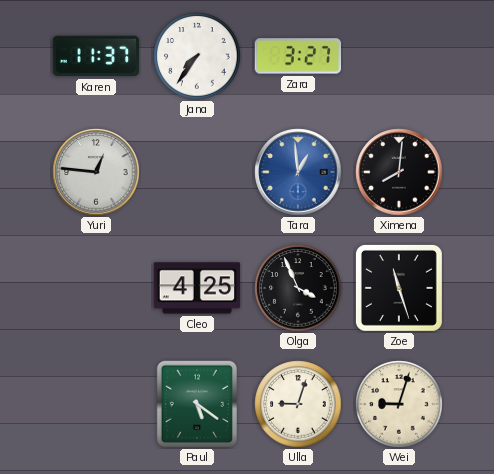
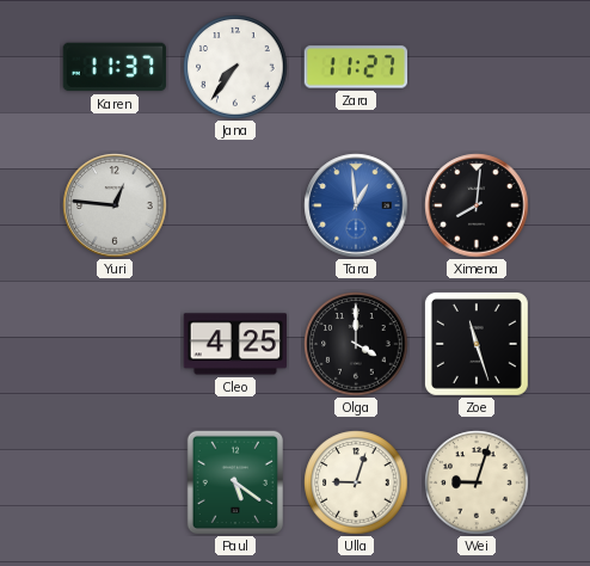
Zara: 3:27 -> 11:27 (356, 67)
Olga: 3:56 -> 4:00 (356, 344)
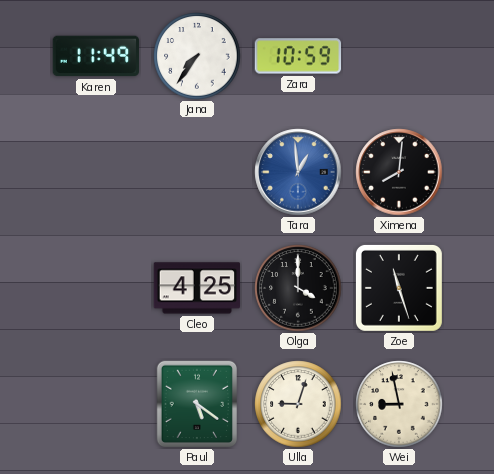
Karen: 11:37 -> 11:49 (96, 56)
Zara: 11:27 -> 10:59 (298, 56)
Yuri: 12:46 -> none (115, 205)
Wei: 9:03 -> 8:58 (399, 404)
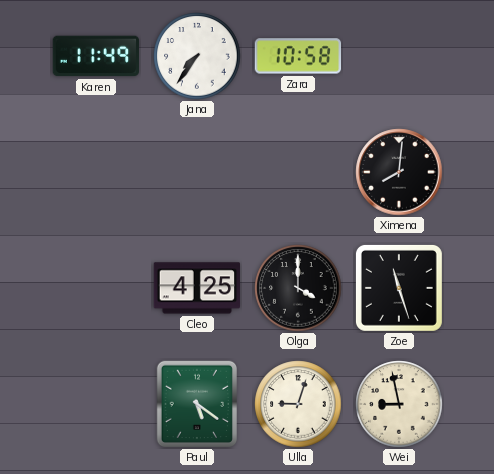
Zara: 10:59 -> 10:58 (298, 56)
Tara: 12:59 -> none (298, 172)
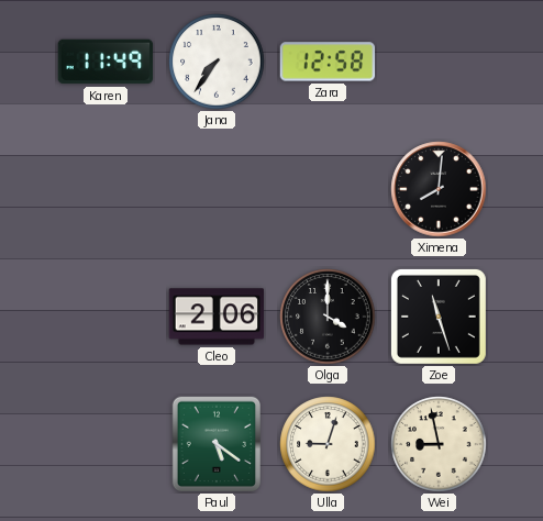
Zara: 10:58 -> 12:58 (328, 62)
Cleo: 4:25 -> 2:06 (217, 317)
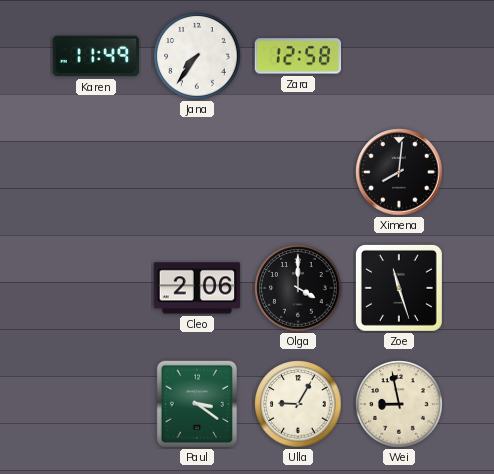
Paul: 5:21 -> 3:21 (196, 403)
Ulla: 9:03 -> 9:05 (298, 404)
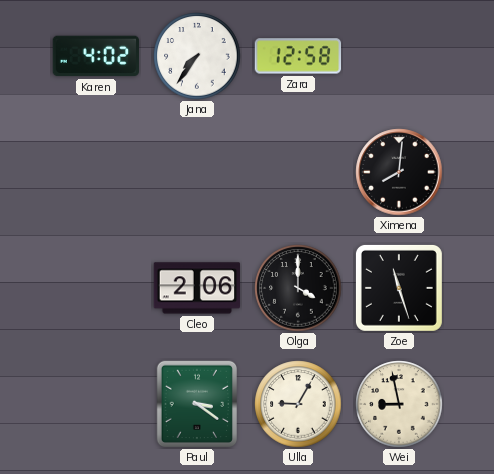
Karen: 11:49 -> 4:02 (96, 56)
